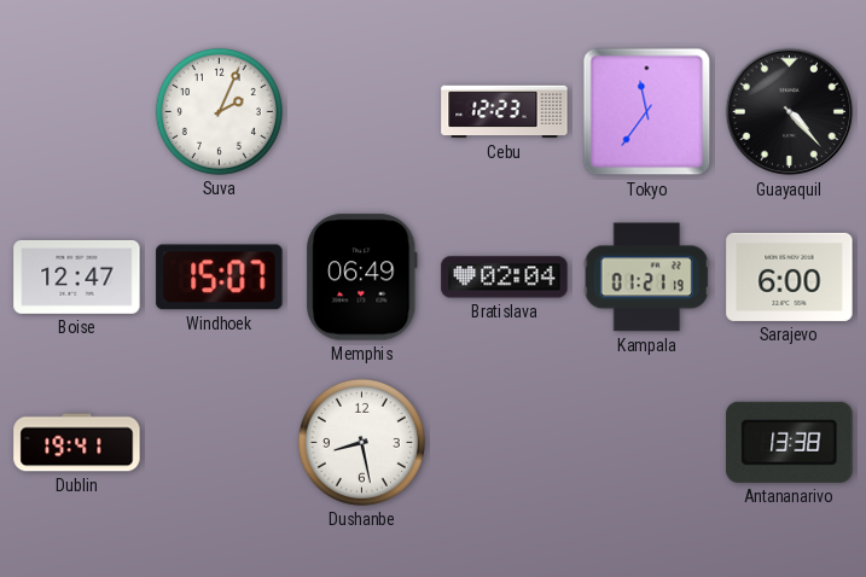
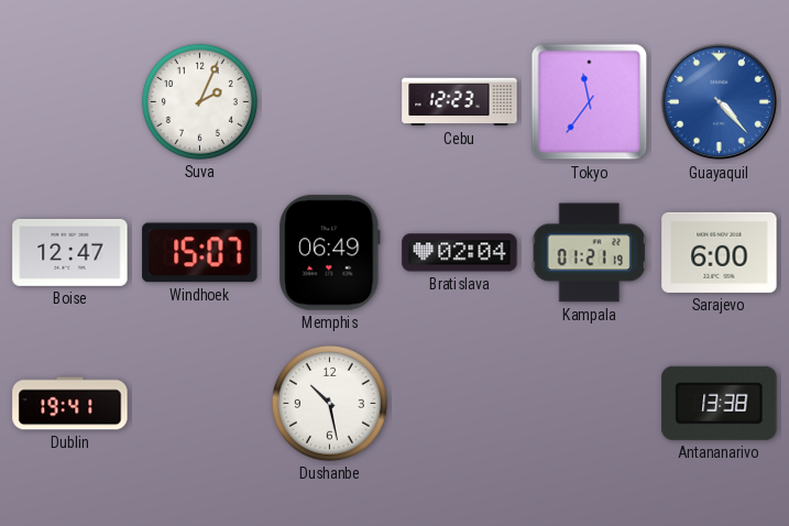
Guayaquil dial: black -> blue (720, 102)
Dushanbe: 8:28 -> 10:28 (329, 403)
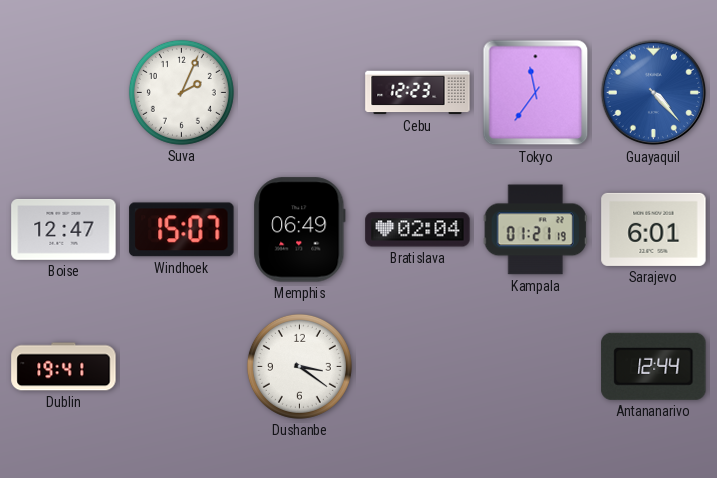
Sarajevo: 6:00 -> 6:01 (654, 229)
Dushanbe: 10:28 -> 3:21 (299, 366)
Antananarivo: 13:38 -> 12:44 (654, 366)
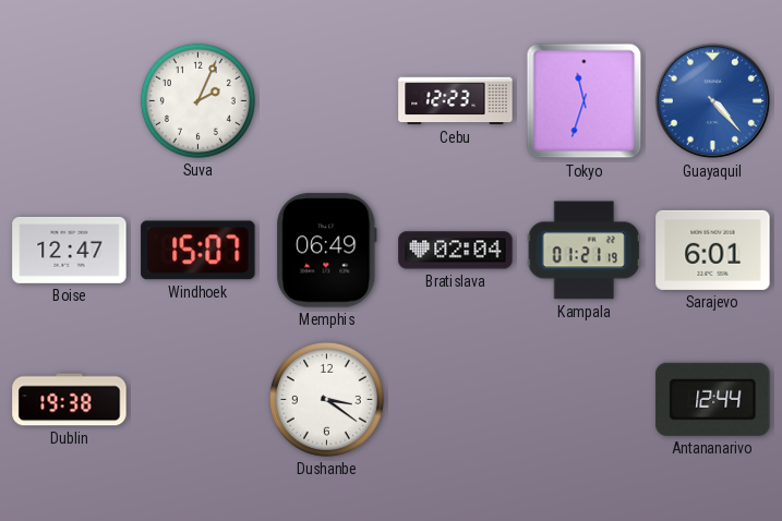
Tokyo: 11:36 -> 11:33 (585, 101)
Dublin: 19:41 -> 19:38 (70, 400)
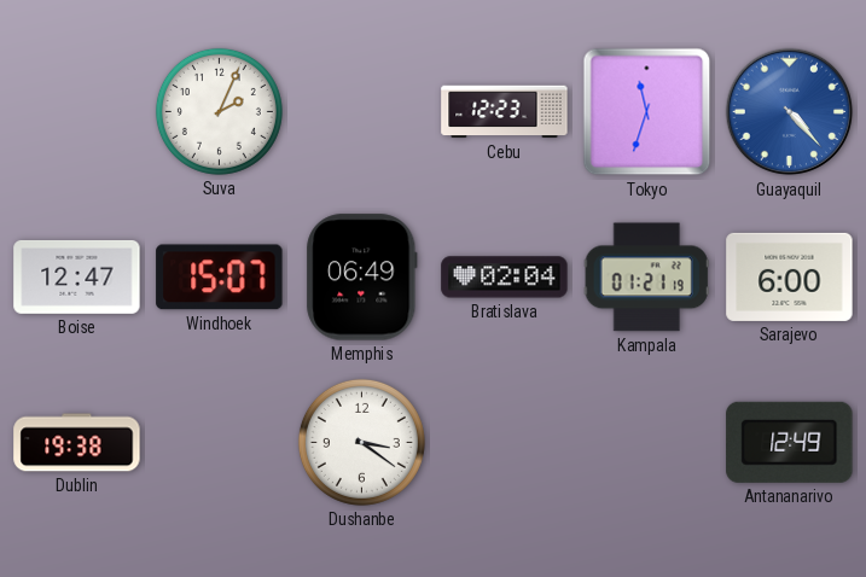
Sarajevo: 6:01 -> 6:00 (790, 276)
Antananarivo: 12:44 -> 12:49 (790, 442)
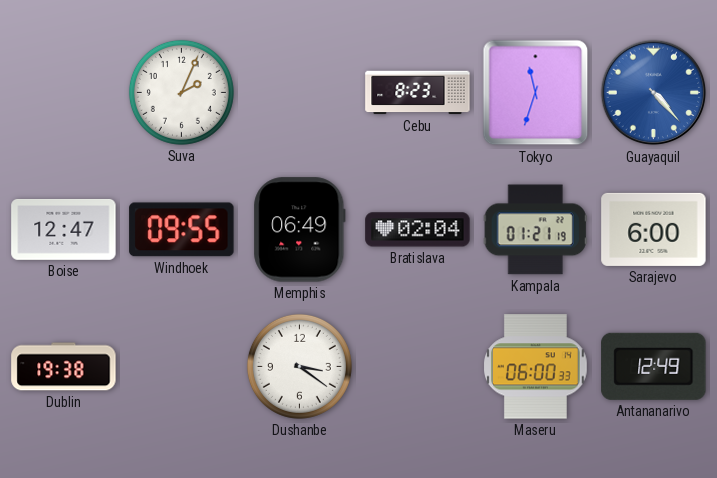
Cebu: 12:23 -> 8:23 (418, 93)
Windhoek: 15:07 -> 09:55 (182, 230)
Maseru: none -> 06:00 (536, 367)
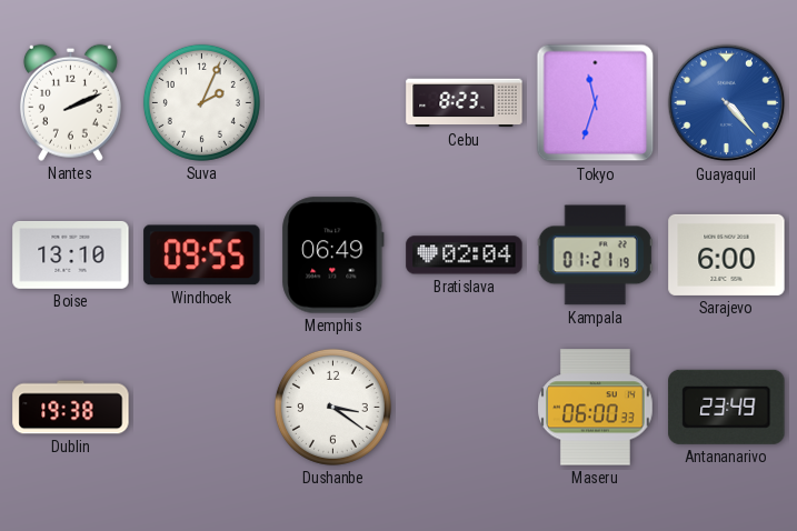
Nantes: none -> 2:11 (70, 102)
Boise: 12:47 -> 13:10 (71, 254)
Antananarivo: 12:49 -> 23:49 (727, 407)
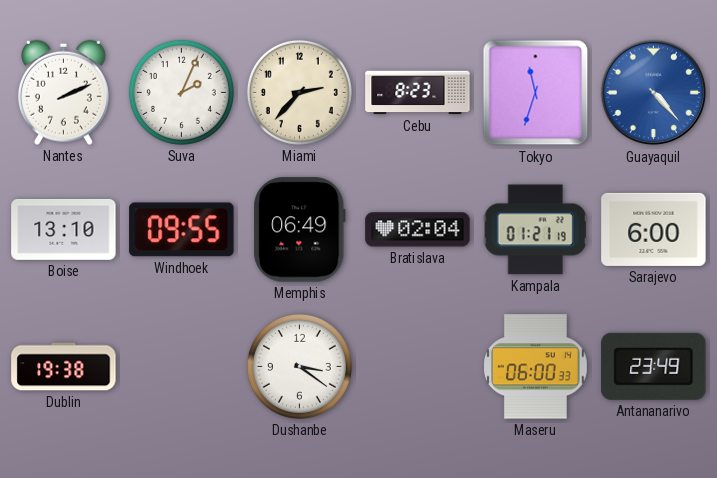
Miami: none -> 2:37 (299, 92)
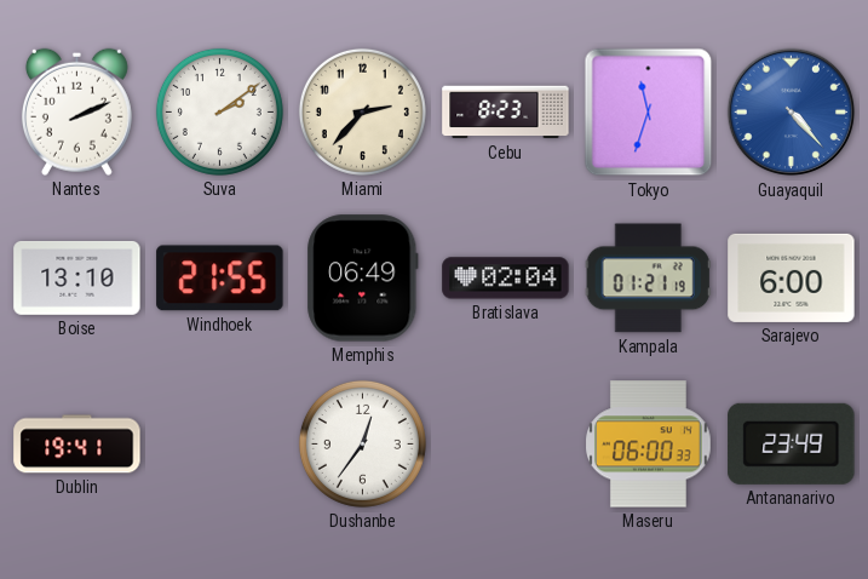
Suva: 2:04 -> 2:09 (219, 111)
Windhoek: 09:55 -> 21:55 (220, 279)
Dublin: 19:38 -> 19:41 (77, 445)
Dushanbe: 3:21 -> 12:36 (362, 443)
